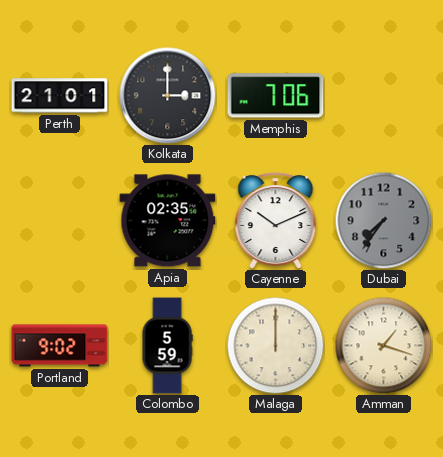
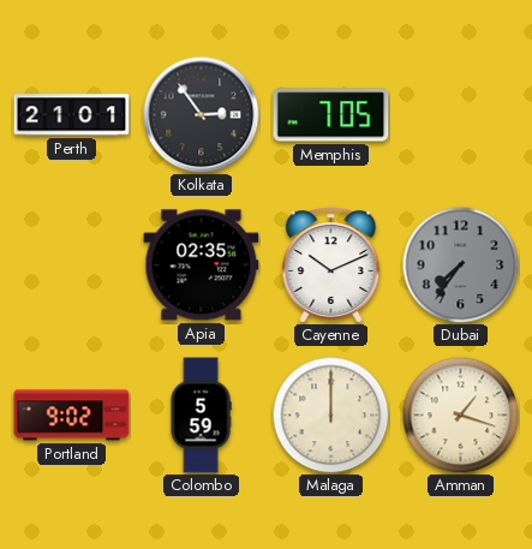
Kolkata: 3:00 -> 2:54 (202, 115)
Memphis: 7:06 -> 7:05 (331, 115)
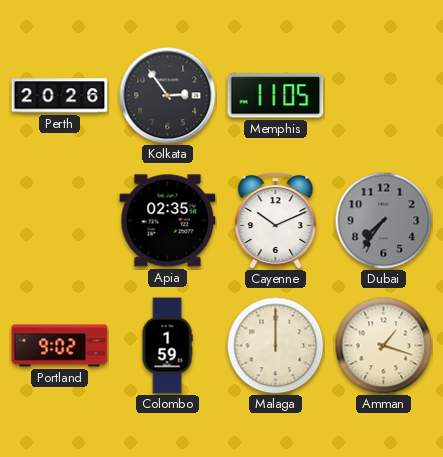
Perth: 21:01 -> 20:26 (60, 96)
Memphis: 7:05 -> 11:05 (276, 96)
Colombo: 5:59 -> 1:59 (167, 346)
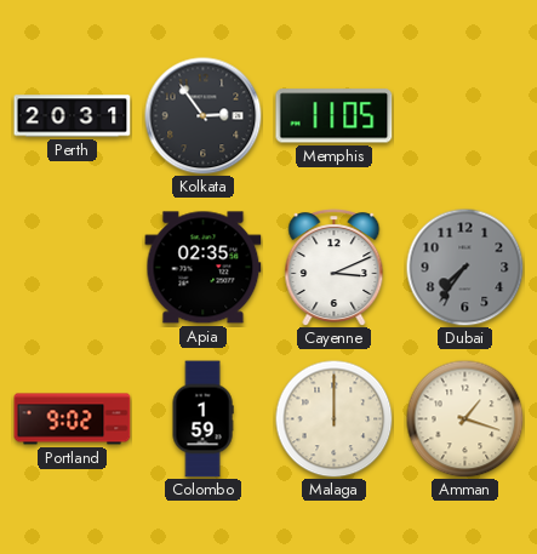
Perth: 20:26 -> 20:31 (73, 116)
Cayenne: 10:11 -> 3:11 (335, 268)
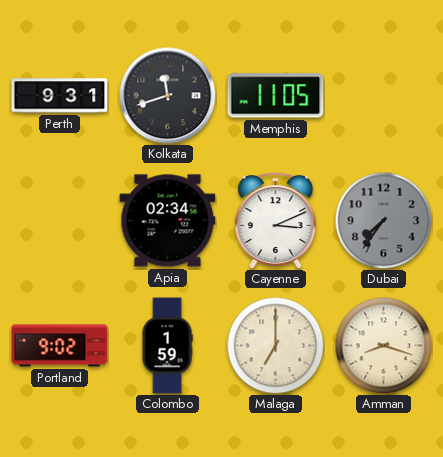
Perth: 20:31 -> 9:31 (60, 96)
Kolkata: 2:54 -> 11:42 (168, 96)
Apia: 02:35 -> 02:34 (168, 221)
Malaga: 12:00 -> 7:00 (275, 345)
Amman: 1:18 -> 8:18 (383, 345)
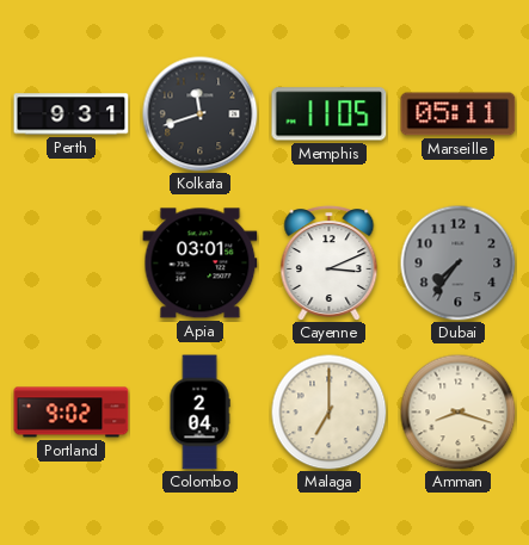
Marseille: none -> 05:11 (459, 114)
Apia: 02:34 -> 03:01 (201, 264)
Colombo: 1:59 -> 2:04 (199, 413)
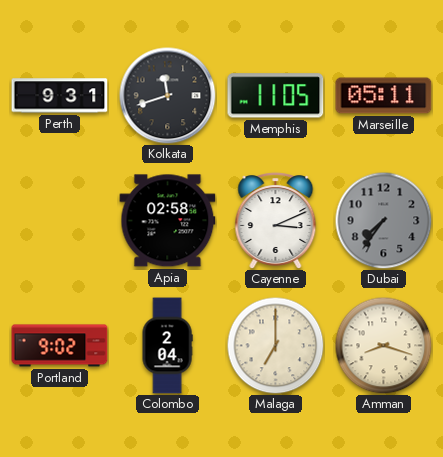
Apia: 03:01 -> 02:58 (168, 221)
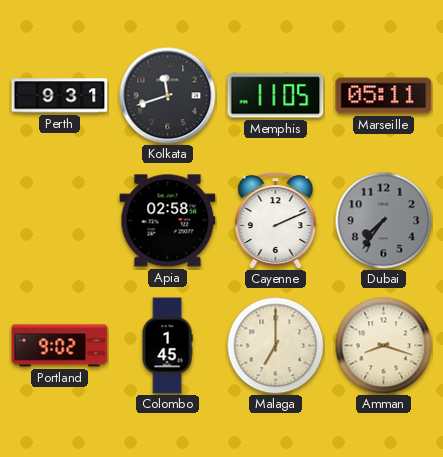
Cayenne: 3:11 -> 2:11 (276, 221)
Colombo: 2:04 -> 1:45 (167, 346)
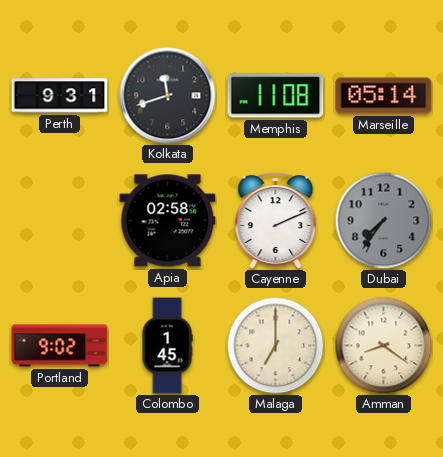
Memphis: 11:05 -> 11:08 (276, 96)
Marseille: 05:11 -> 05:14 (384, 96)
Amman: 8:18 -> 8:21 (383, 345)
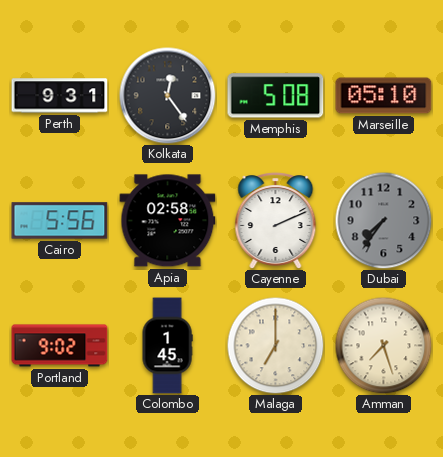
Kolkata: 11:42 -> 12:24 (168, 96)
Memphis: 11:08 -> 5:08 (276, 96)
Marseille: 05:14 -> 05:10 (384, 96)
Cairo: none -> 5:56 (60, 221)
Amman: 8:21 -> 7:27 (383, 345)
